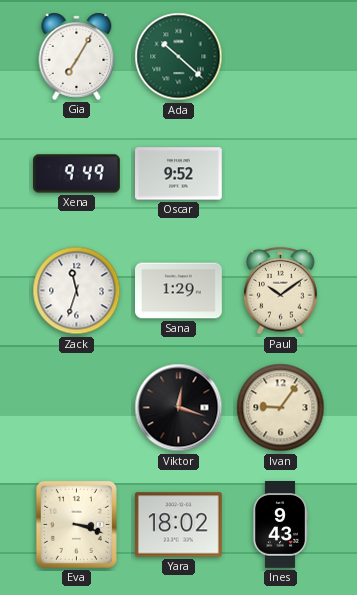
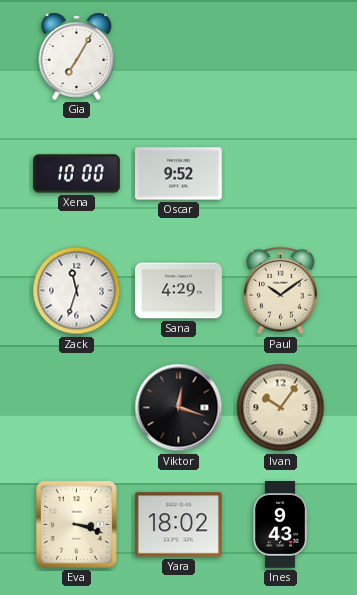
Ada: 10:22 -> none (179, 57)
Xena: 9:49 -> 10:00 (77, 174)
Sana: 1:29 -> 4:29 (179, 291)
Ivan: 9:06 -> 10:06 (281, 408)
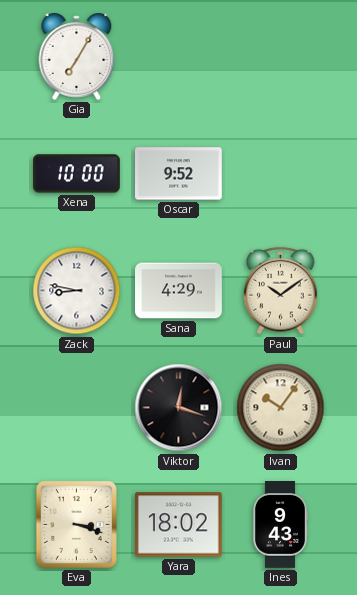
Zack: 11:33 -> 8:47 (77, 291)
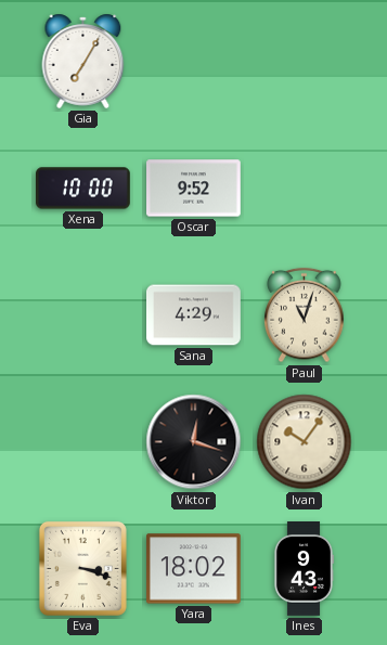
Zack: 8:47 -> none (77, 291)
Paul: 10:09 -> 11:03 (305, 315)
